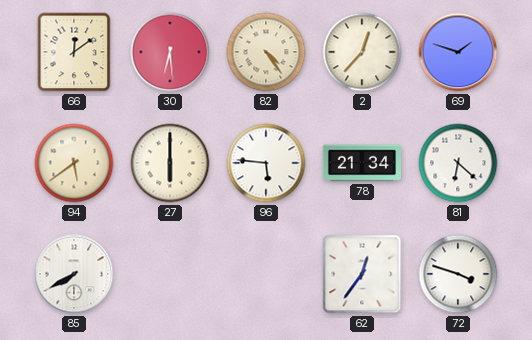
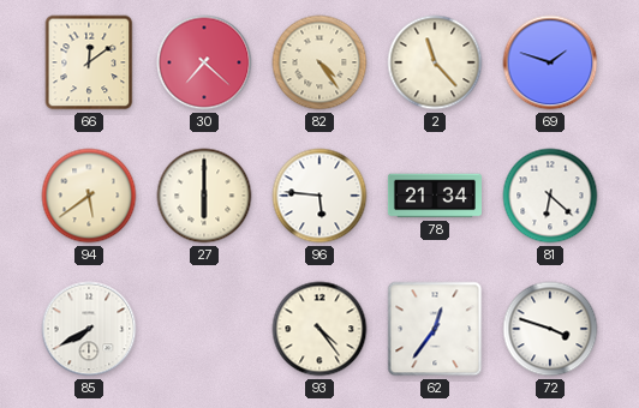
30: 6:29 -> 7:22 (204, 62)
2: 12:37 -> 11:23 (435, 62)
93: none -> 4:24 (319, 329)
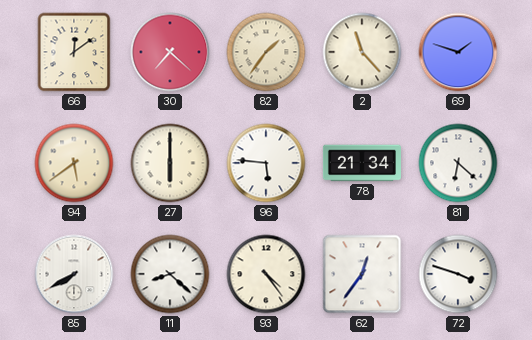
82: 4:24 -> 1:36 (266, 52)
11: none -> 8:22 (170, 274)
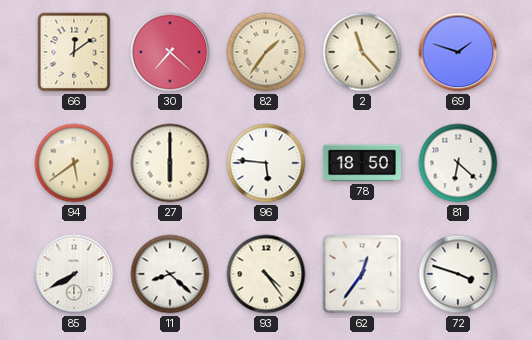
78: 21:34 -> 18:50 (362, 163)
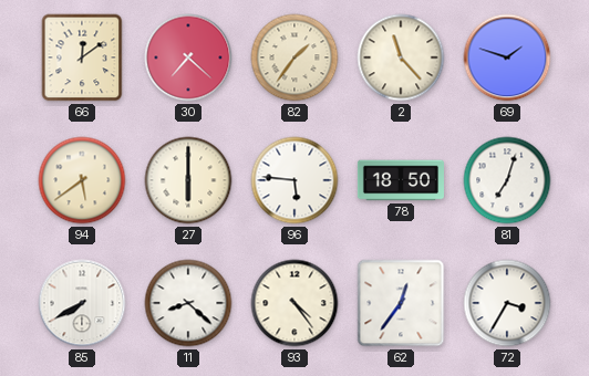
81: 6:22 -> 7:03 (507, 180)
72: 3:48 -> 3:35 (507, 303)
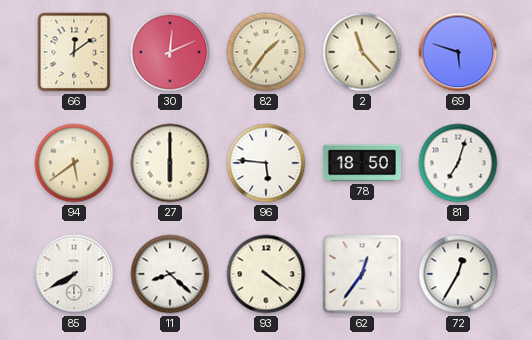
30: 7:22 -> 12:11 (170, 52)
69: 1:48 -> 5:48 (458, 52)
93: 4:24 -> 4:21 (266, 274)
72: 3:35 -> 12:35 (458, 274)
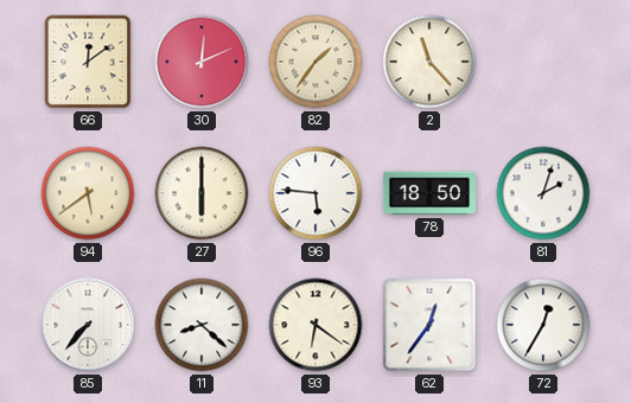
69: 5:48 -> none (458, 52)
81: 7:03 -> 2:03 (543, 193)
85: 7:40 -> 7:37 (88, 325)
93: 4:21 -> 6:21 (315, 325)
